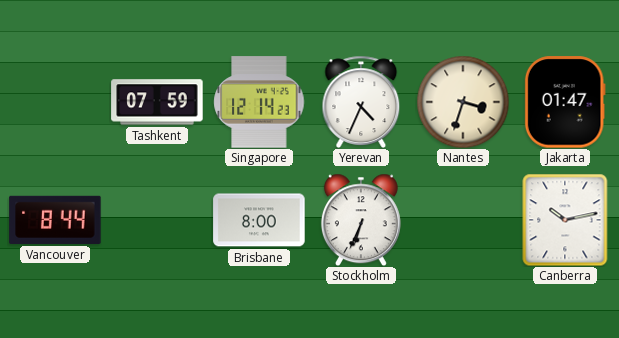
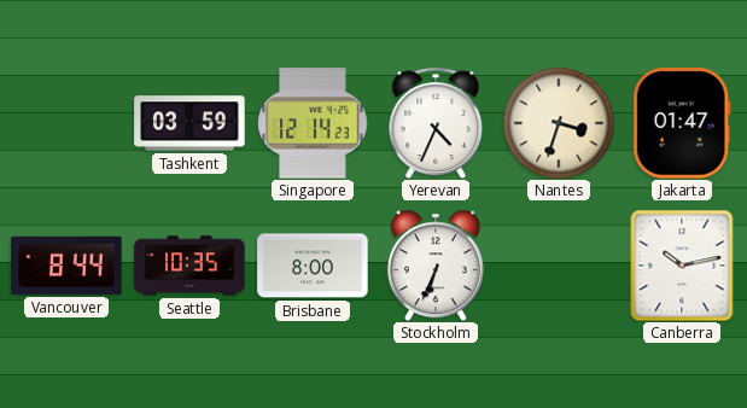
Tashkent: 07:59 -> 03:59 (189, 123)
Seattle: none -> 10:35 (189, 266)
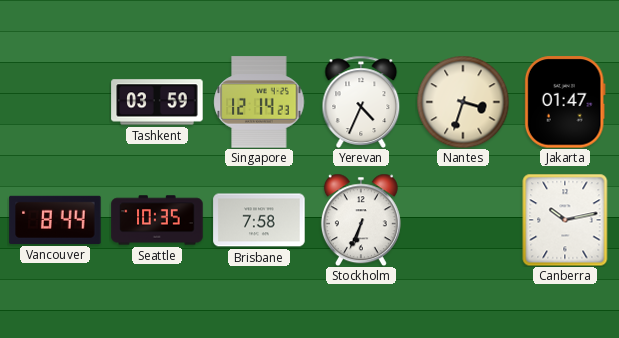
Brisbane: 8:00 -> 7:58 (259, 220)
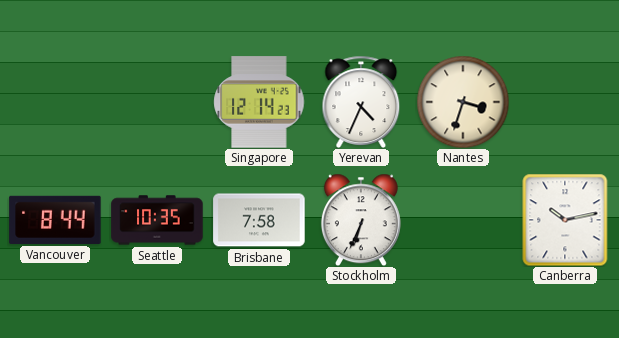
Tashkent: 03:59 -> none (157, 102)
Jakarta: 01:47 -> none (565, 102)
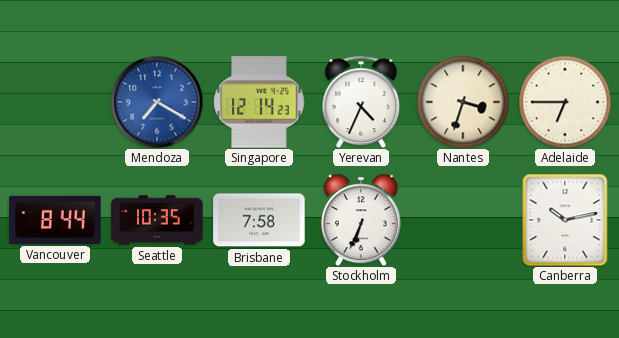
Mendoza: none -> 7:20 (157, 102)
Adelaide: none -> 6:45 (565, 102)
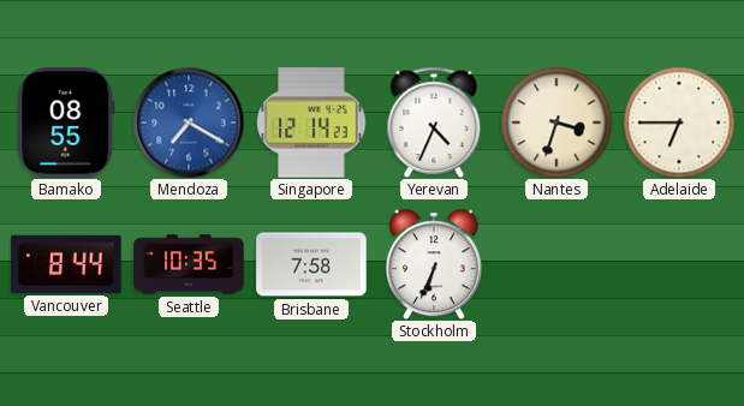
Bamako: none -> 08:55 (66, 123)
Canberra: 10:13 -> none (565, 220)
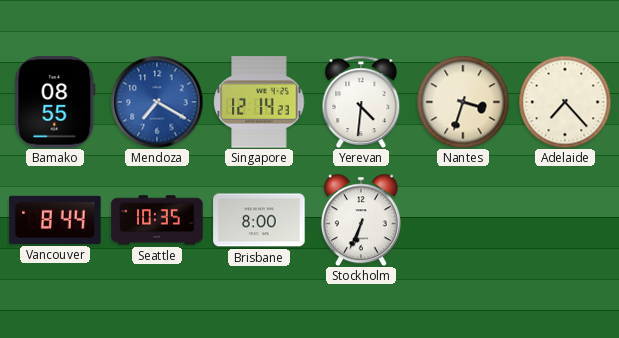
Yerevan: 4:34 -> 4:31 (361, 102)
Adelaide: 6:45 -> 7:23 (565, 102)
Brisbane: 7:58 -> 8:00 (259, 220)
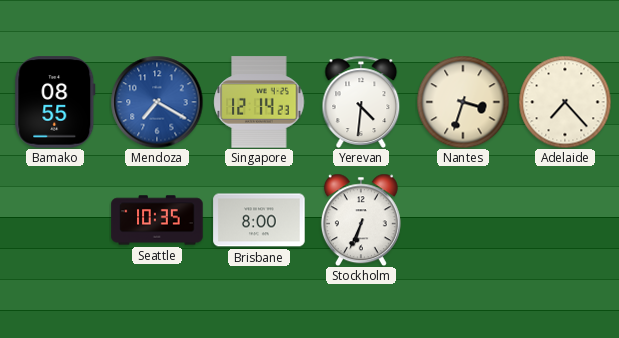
Vancouver: 8:44 -> none (55, 220)
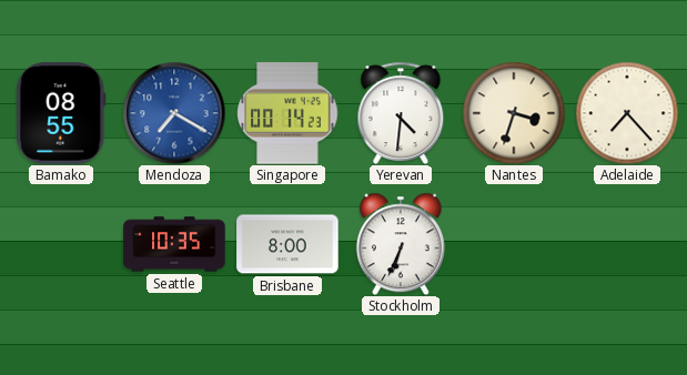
Singapore: 12:14 -> 00:14 (287, 113)
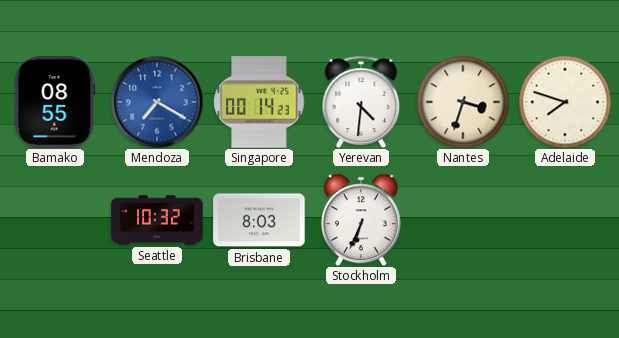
Adelaide: 7:23 -> 7:48 (565, 102)
Seattle: 10:35 -> 10:32 (157, 220)
Brisbane: 8:00 -> 8:03 (259, 220)
